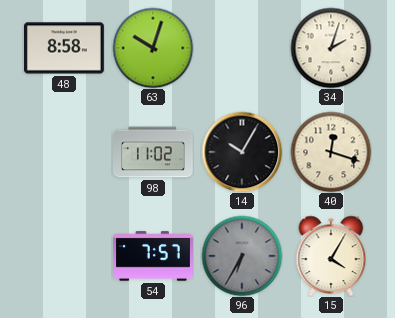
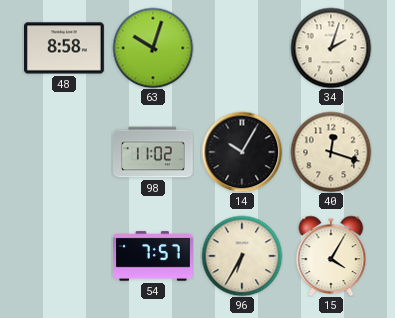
96 dial: grey -> cream (242, 256)
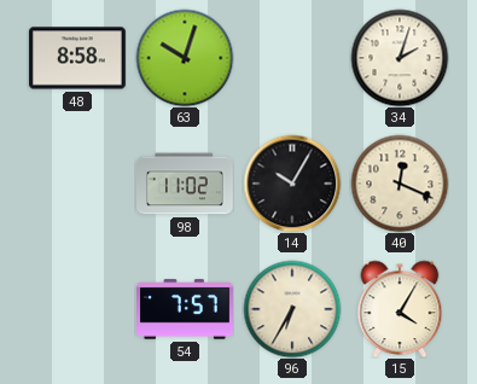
40: 12:18 -> 12:19 (400, 184)
